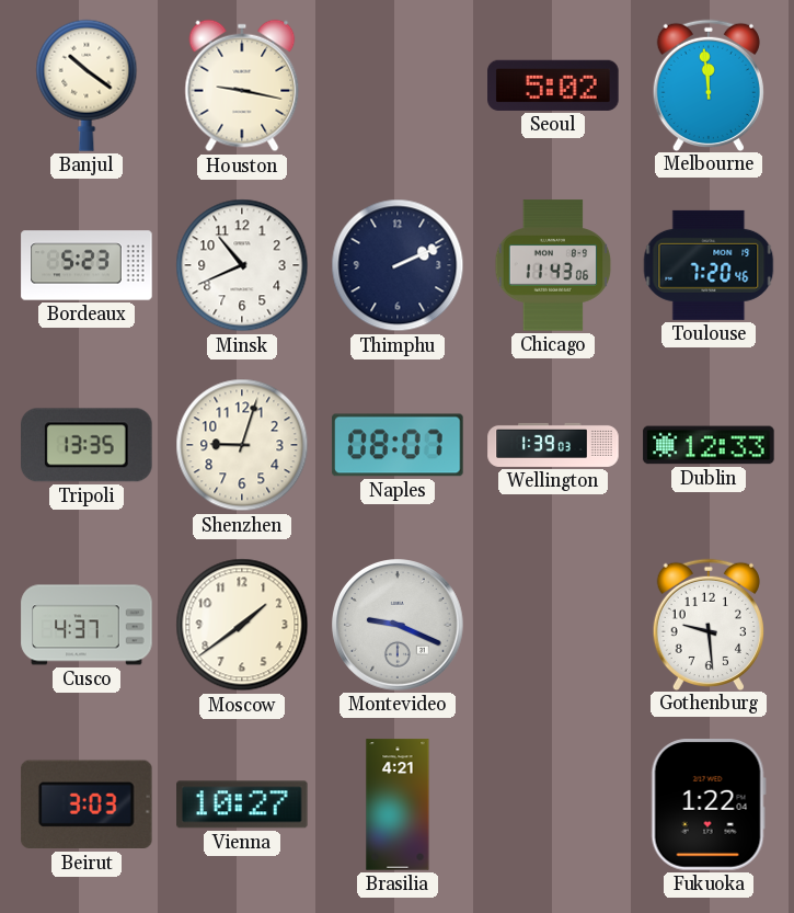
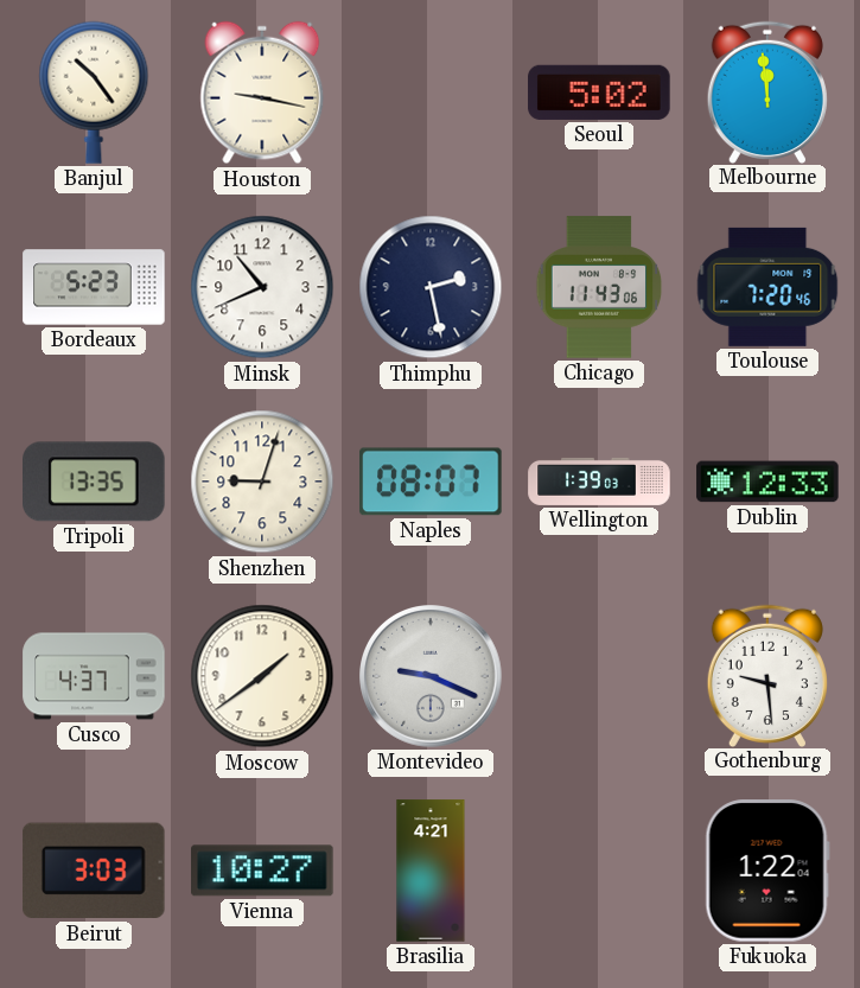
Banjul: 10:21 -> 10:24 (94, 93)
Thimphu: 2:11 -> 2:28 (431, 287)
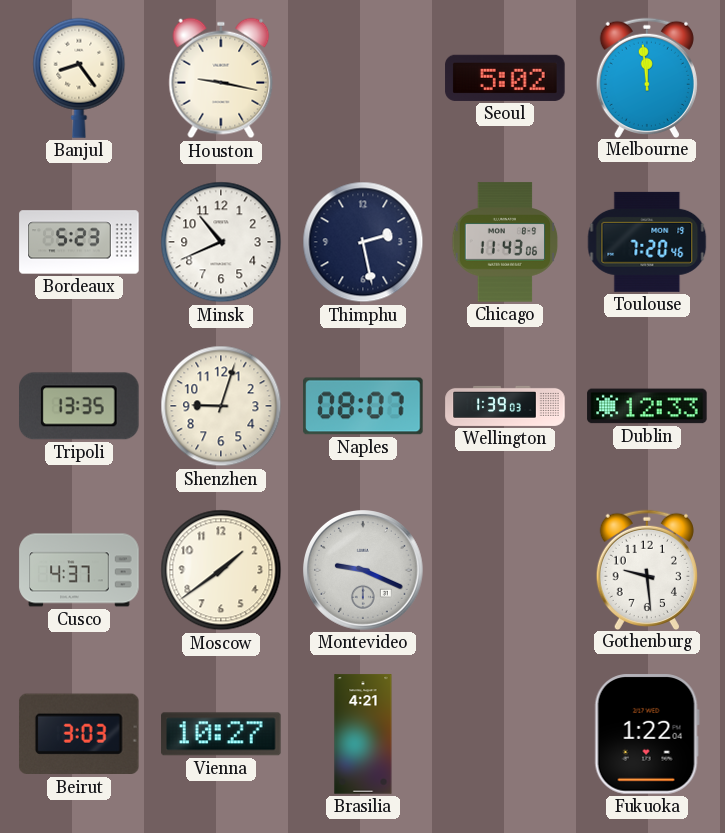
Banjul: 10:24 -> 8:24 (79, 78)
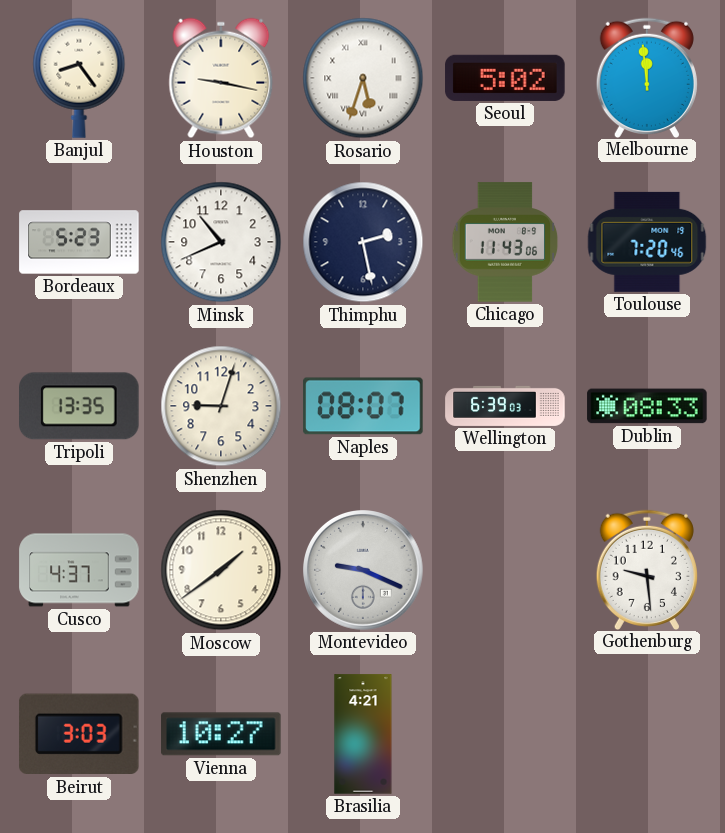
Rosario: none -> 5:33 (363, 78)
Wellington: 1:39 -> 6:39 (505, 406)
Dublin: 12:33 -> 08:33 (647, 406)
Fukuoka: 1:22 -> none (647, 734)
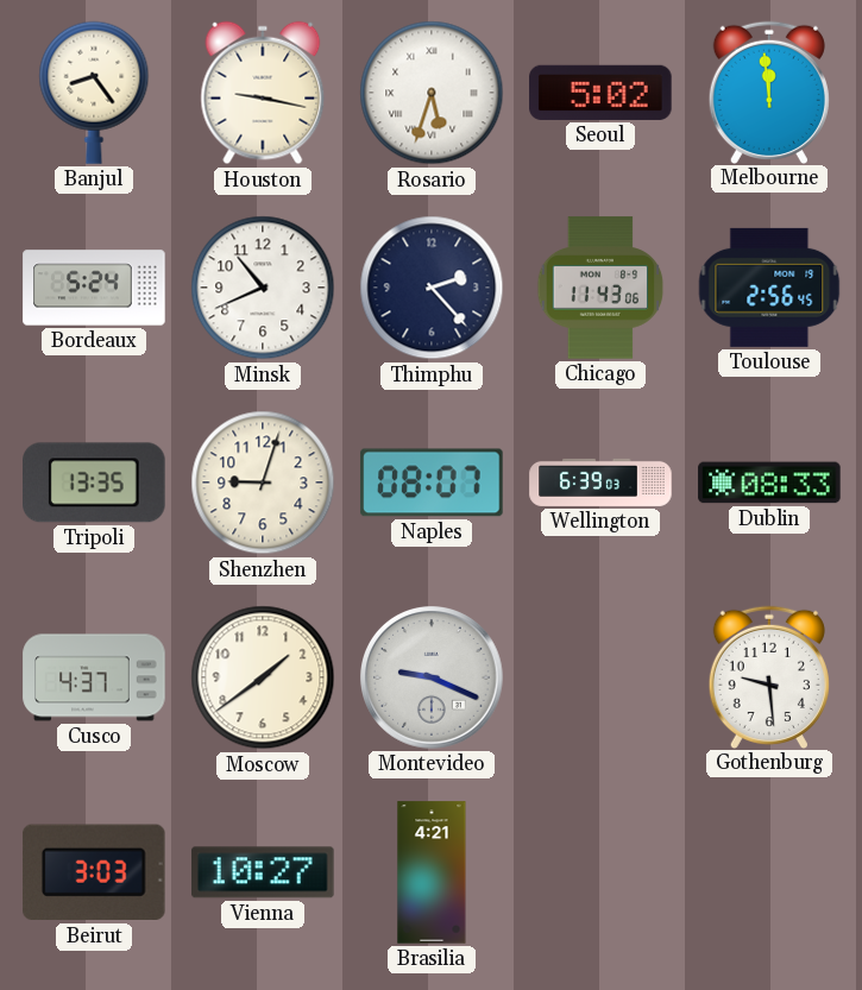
Bordeaux: 5:23 -> 5:24 (94, 288)
Thimphu: 2:28 -> 2:23 (432, 288)
Toulouse: 7:20 -> 2:56 (769, 288)
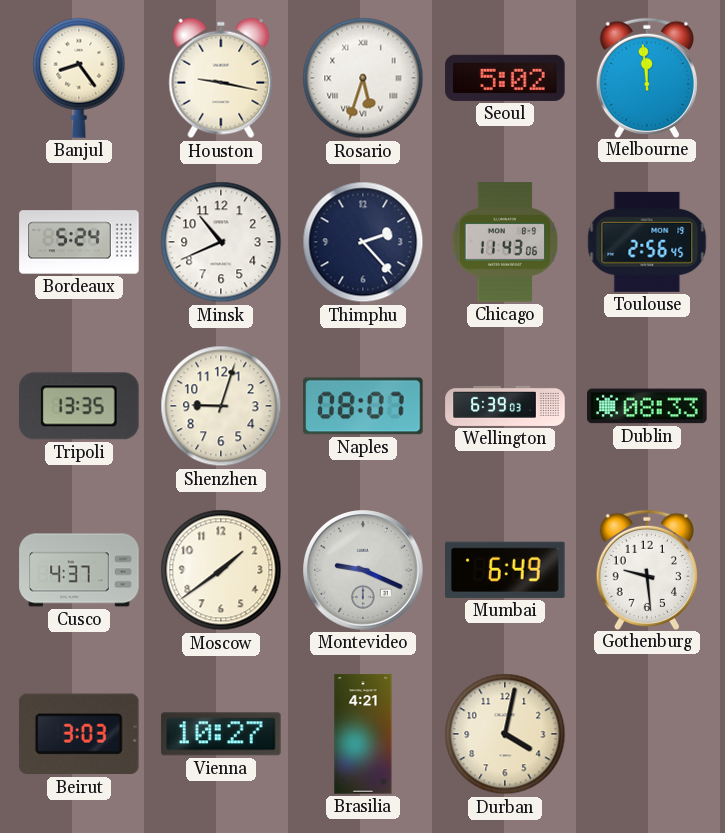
Mumbai: none -> 6:49 (505, 570)
Durban: none -> 4:02 (505, 734)
